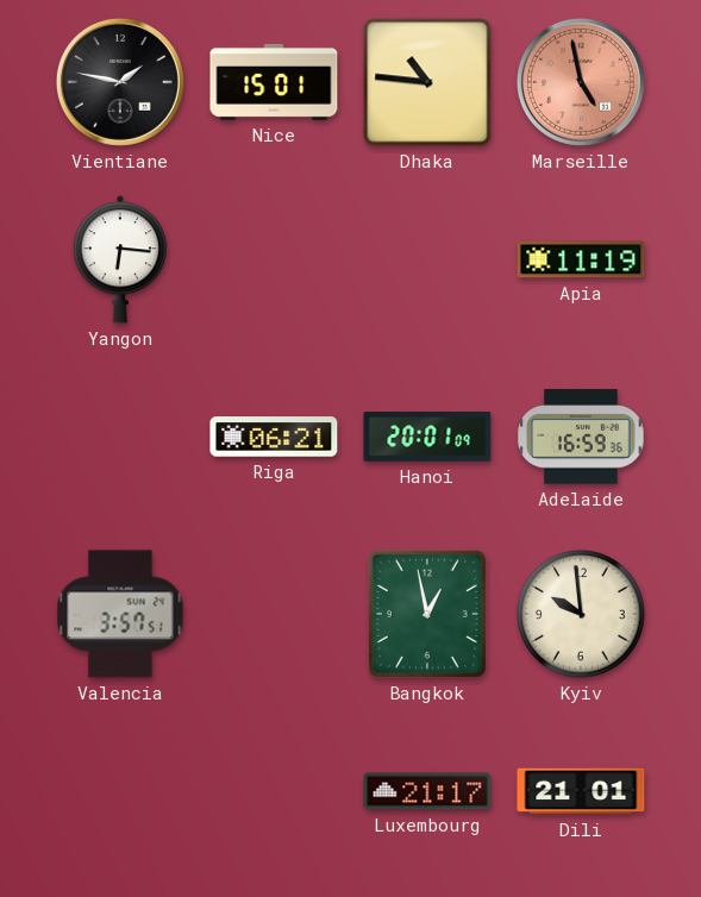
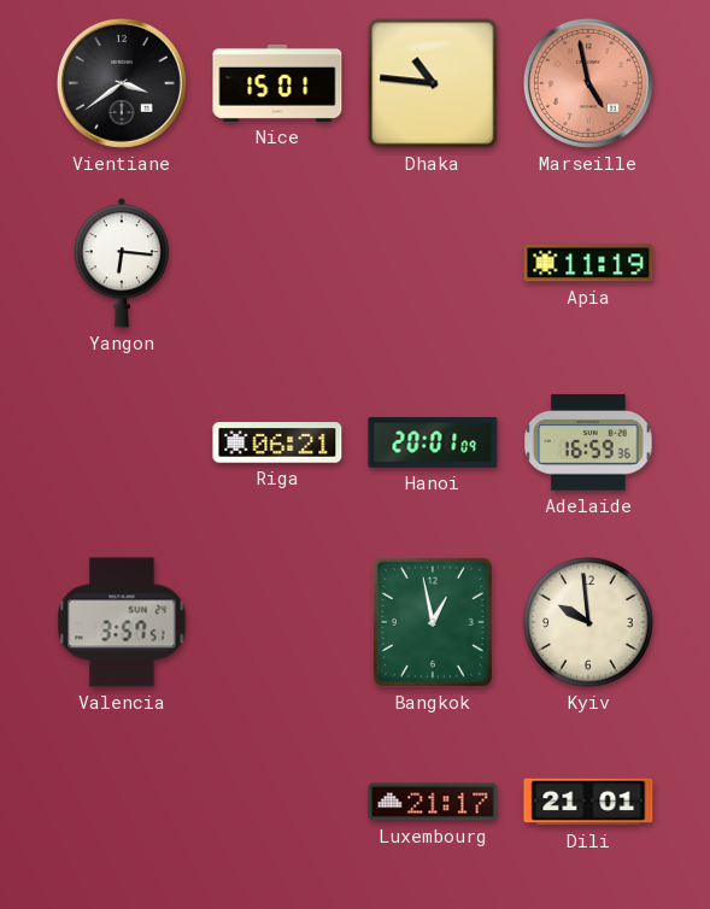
Vientiane: 1:47 -> 3:39 (122, 83)
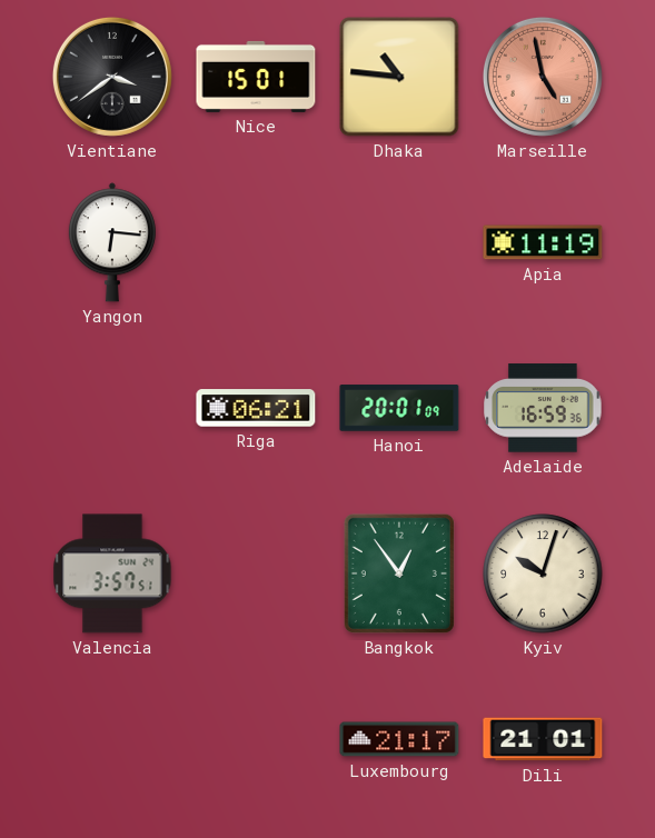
Bangkok: 12:58 -> 12:54 (399, 573)
Kyiv: 9:59 -> 10:03 (543, 573)
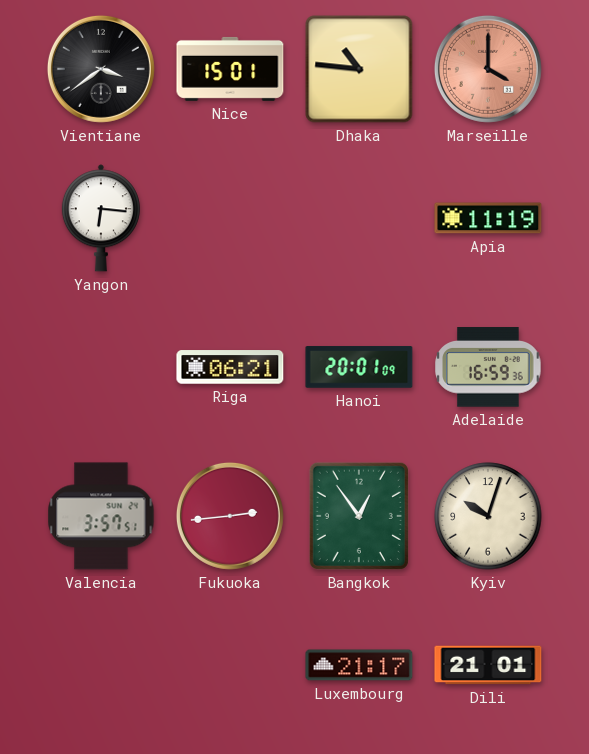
Marseille: 4:58 -> 4:00 (488, 69)
Fukuoka: none -> 2:44 (230, 516)
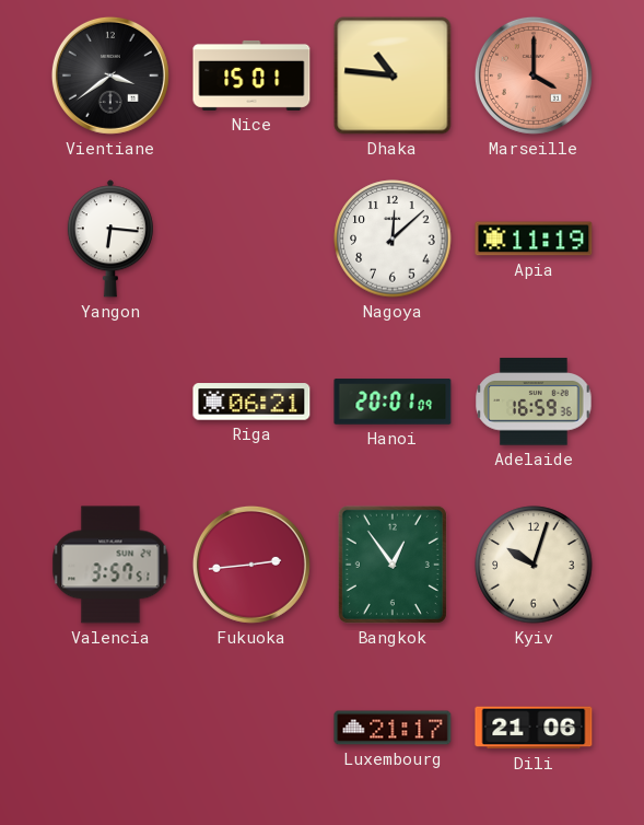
Nagoya: none -> 12:08 (393, 239)
Dili: 21:01 -> 21:06 (534, 728)
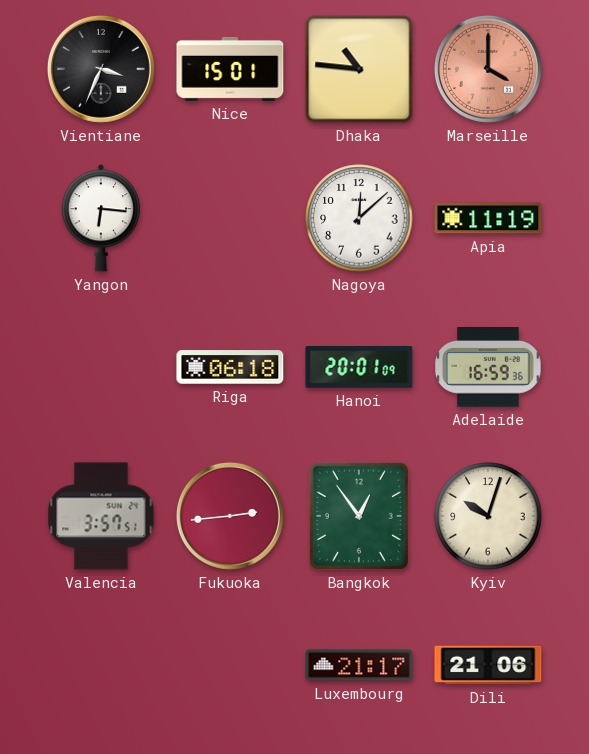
Vientiane: 3:39 -> 3:34 (101, 69)
Riga: 06:21 -> 06:18 (230, 367)
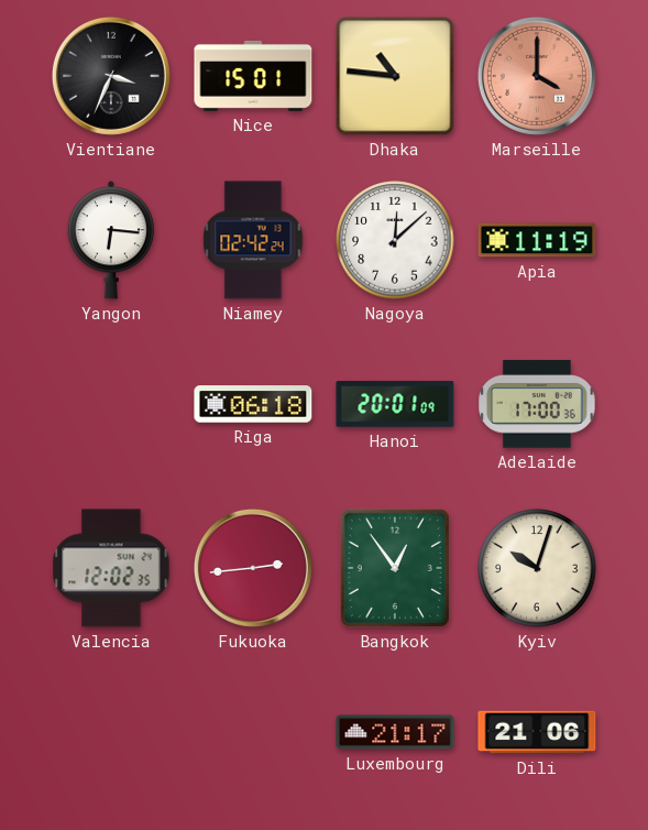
Niamey: none -> 02:42 (253, 240)
Adelaide: 16:59 -> 17:00 (537, 404)
Valencia: 3:57 -> 12:02 (111, 568)
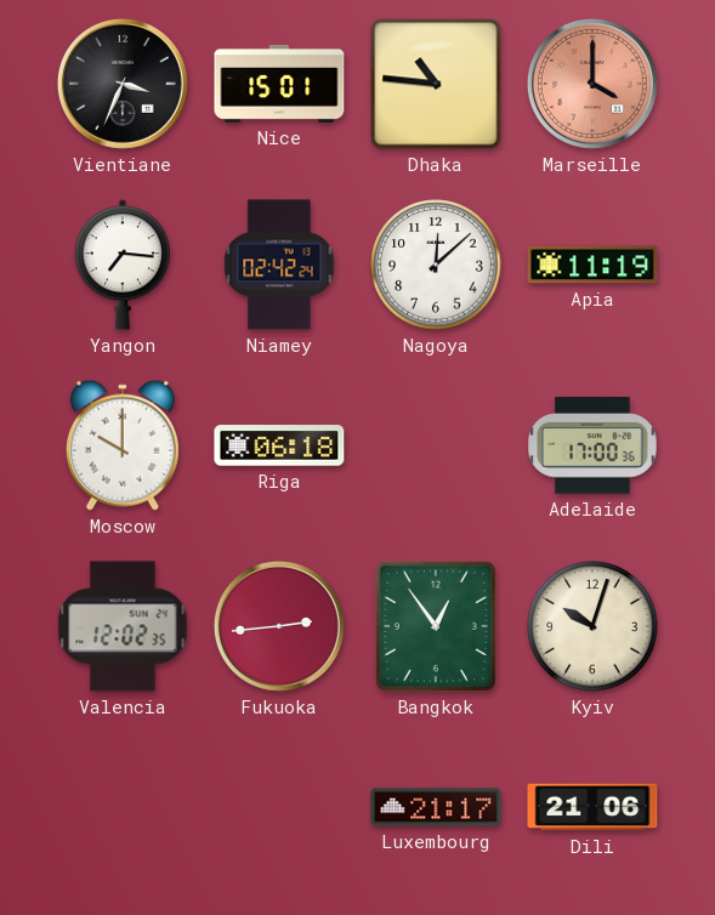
Yangon: 6:16 -> 7:16 (123, 265)
Moscow: none -> 10:00 (123, 445)
Hanoi: 20:01 -> none (395, 404)
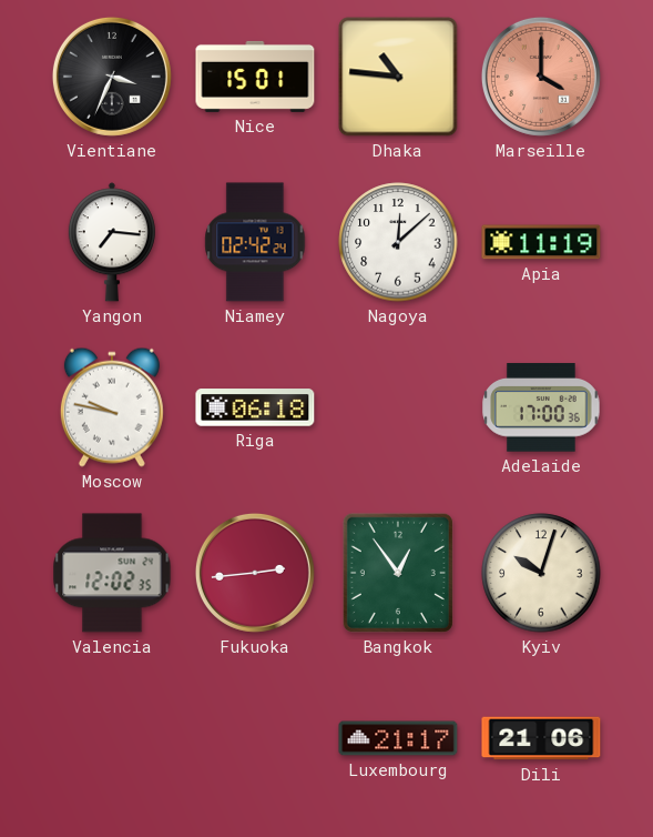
Moscow: 10:00 -> 9:47 (112, 407)
